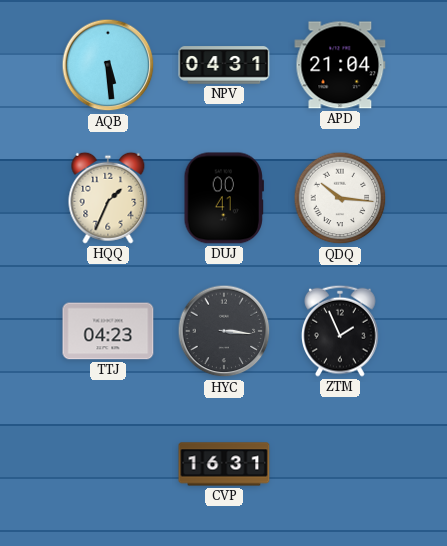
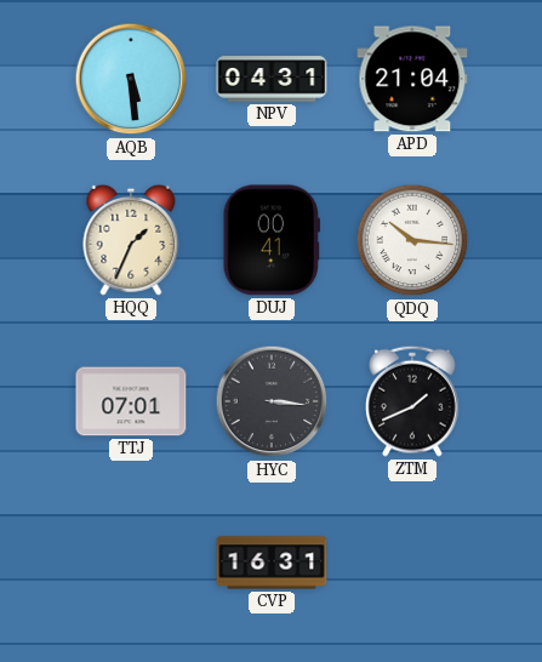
TTJ: 04:23 -> 07:01 (131, 401)
ZTM: 1:56 -> 1:41 (413, 401)
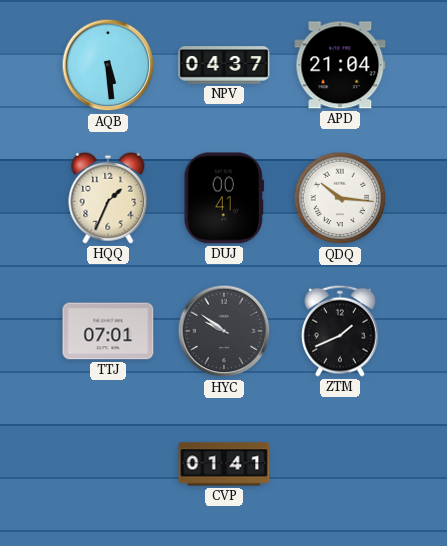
NPV: 04:31 -> 04:37 (224, 65)
HYC: 3:16 -> 9:51 (224, 331)
CVP: 16:31 -> 01:41 (224, 464)
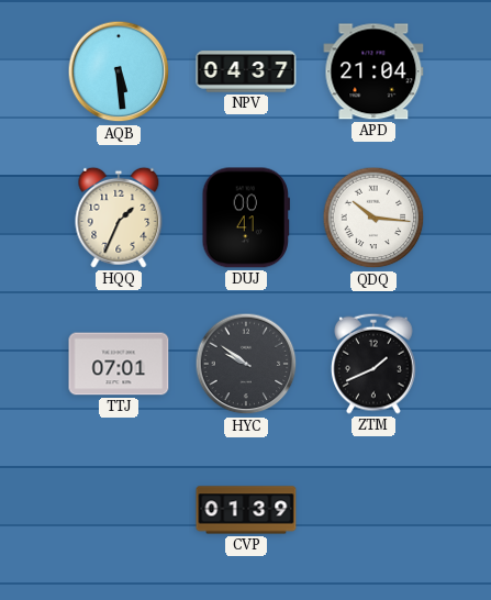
CVP: 01:41 -> 01:39 (246, 510)
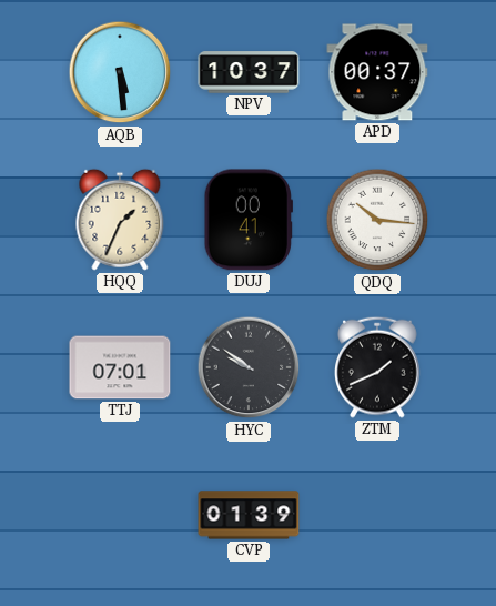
NPV: 04:37 -> 10:37 (249, 72)
APD: 21:04 -> 00:37 (377, 72)
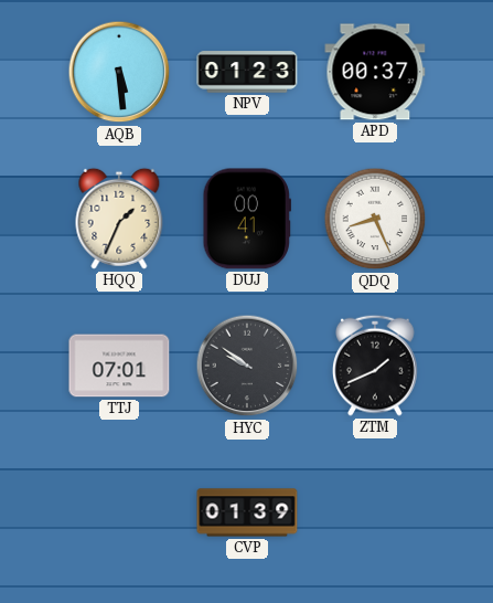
NPV: 10:37 -> 01:23 (247, 72)
QDQ: 10:16 -> 8:26 (375, 219)
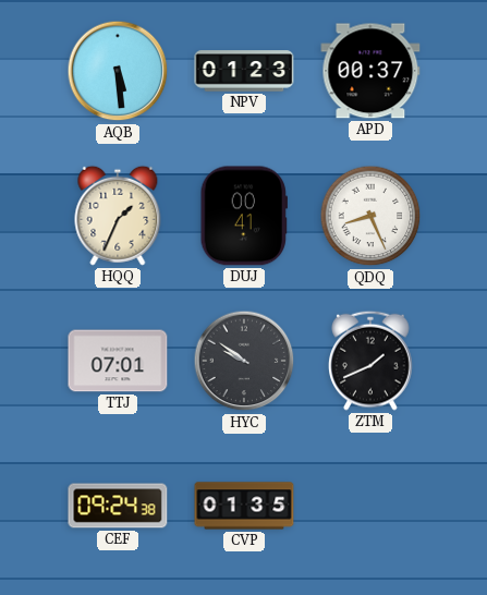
CEF: none -> 09:24 (118, 506)
CVP: 01:39 -> 01:35 (244, 506)
